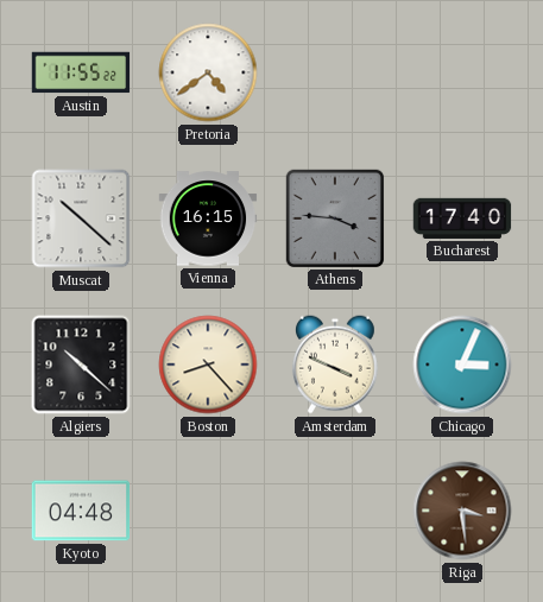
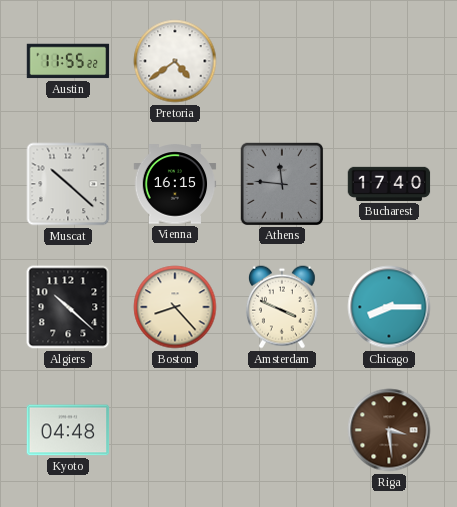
Athens: 3:46 -> 11:46 (281, 183)
Chicago: 3:04 -> 8:15 (389, 307)
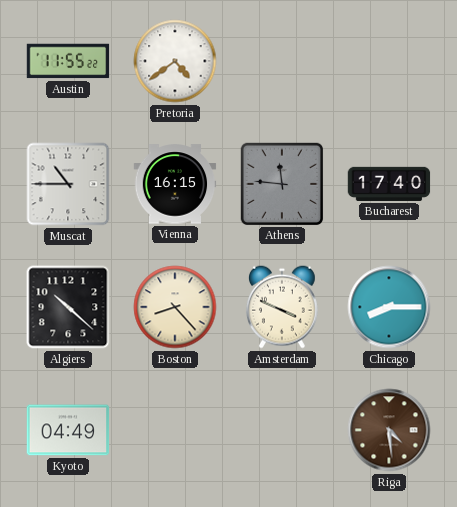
Muscat: 10:22 -> 10:45 (68, 184)
Kyoto: 04:48 -> 04:49 (68, 430)
Riga: 3:29 -> 4:29 (389, 430)
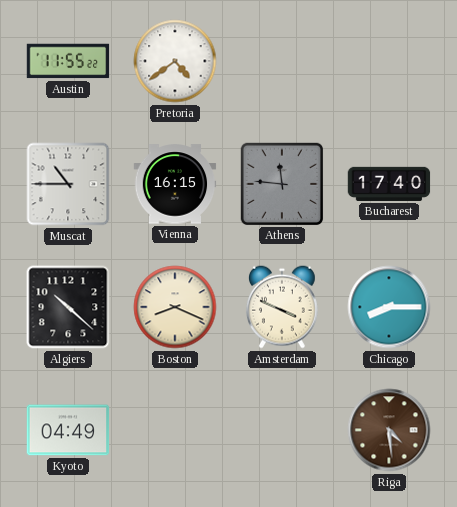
Boston: 8:23 -> 8:19 (175, 307)
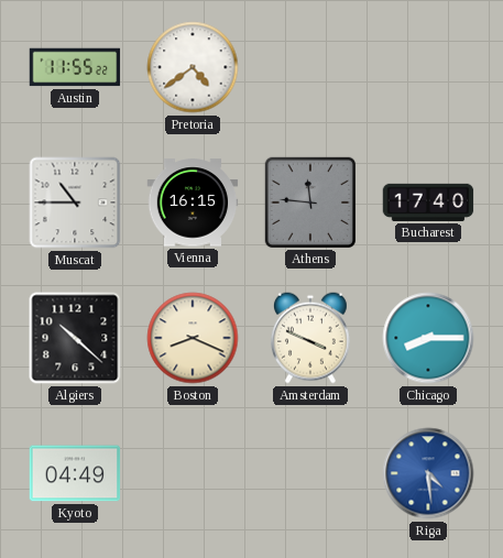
Riga dial: brown -> blue (428, 473)
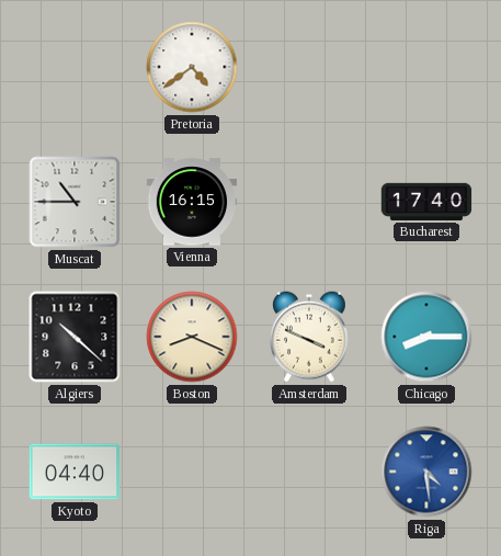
Austin: 11:55 -> none (75, 67)
Athens: 11:46 -> none (309, 201)
Kyoto: 04:49 -> 04:40 (75, 472)
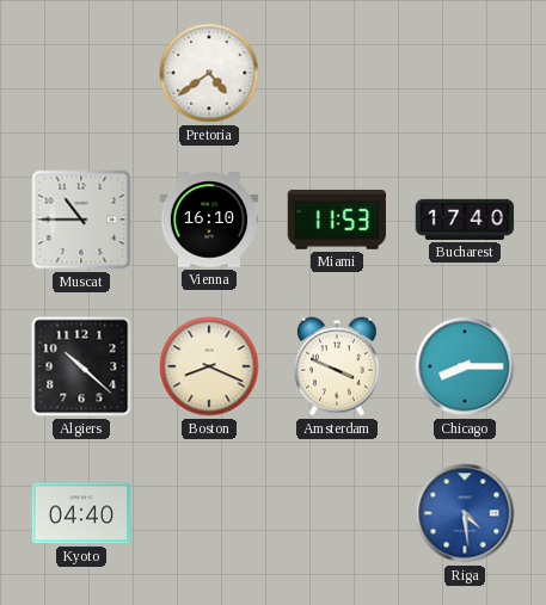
Vienna: 16:15 -> 16:10 (209, 220)
Miami: none -> 11:53 (337, 220)
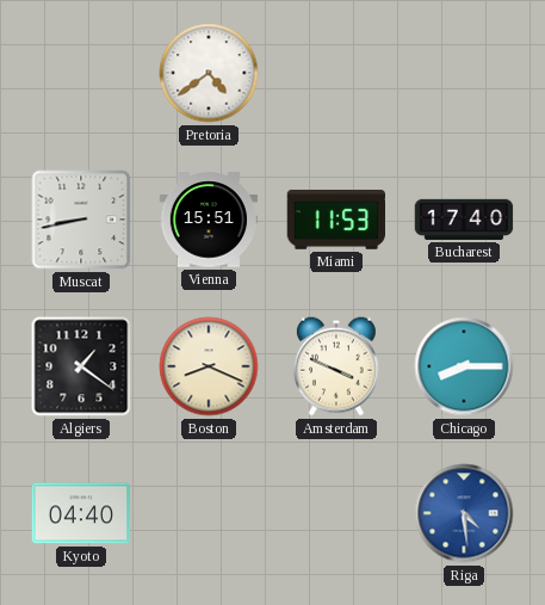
Muscat: 10:45 -> 8:43 (81, 220)
Vienna: 16:10 -> 15:51 (209, 220)
Algiers: 10:22 -> 1:21 (81, 366)
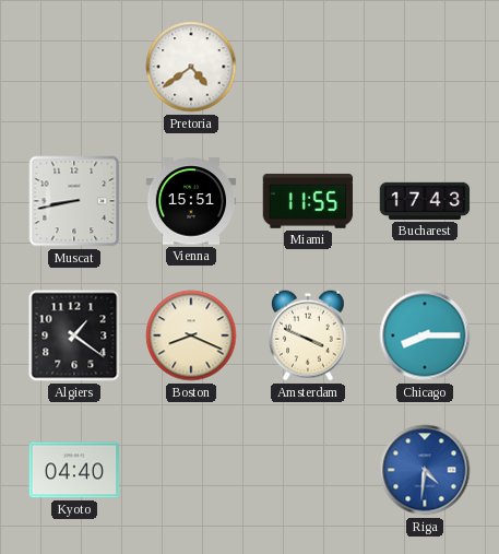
Miami: 11:53 -> 11:55 (308, 201)
Bucharest: 17:40 -> 17:43 (425, 201)
Riga: 4:29 -> 4:31 (425, 470)
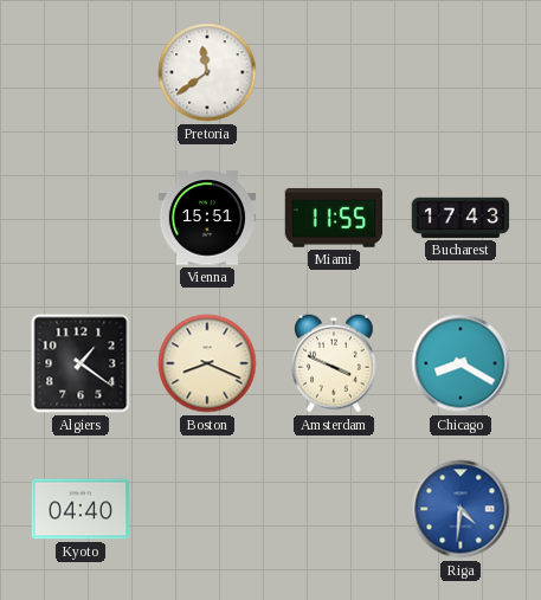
Pretoria: 4:39 -> 11:39 (207, 72)
Muscat: 8:43 -> none (74, 201)
Chicago: 8:15 -> 8:20 (461, 363)
